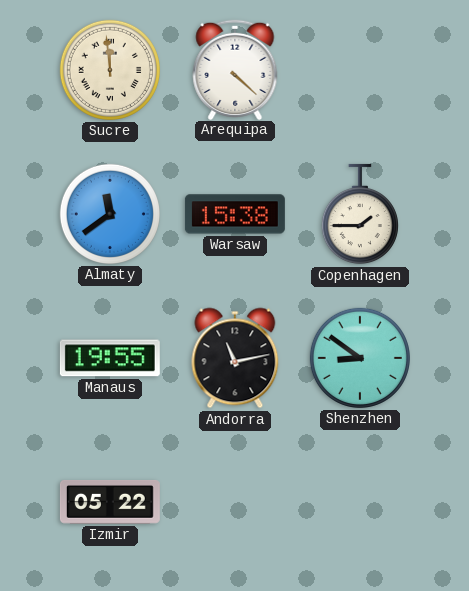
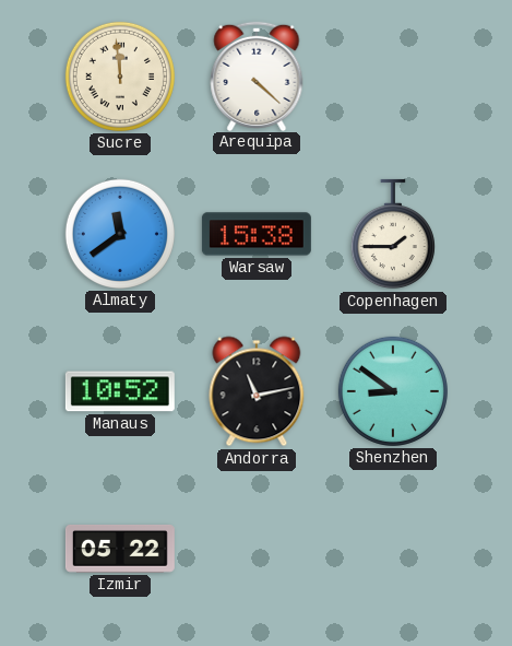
Manaus: 19:55 -> 10:52 (120, 391)
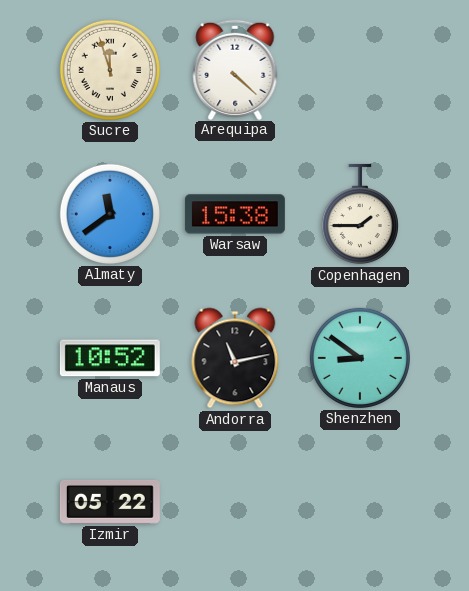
Sucre: 11:59 -> 11:57 (110, 70)
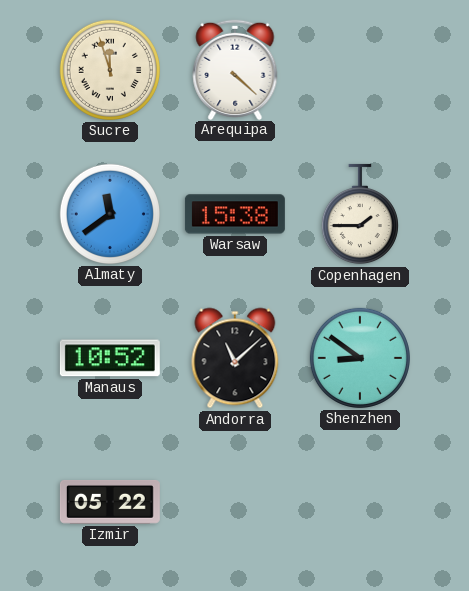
Andorra: 11:13 -> 11:08 (235, 358)
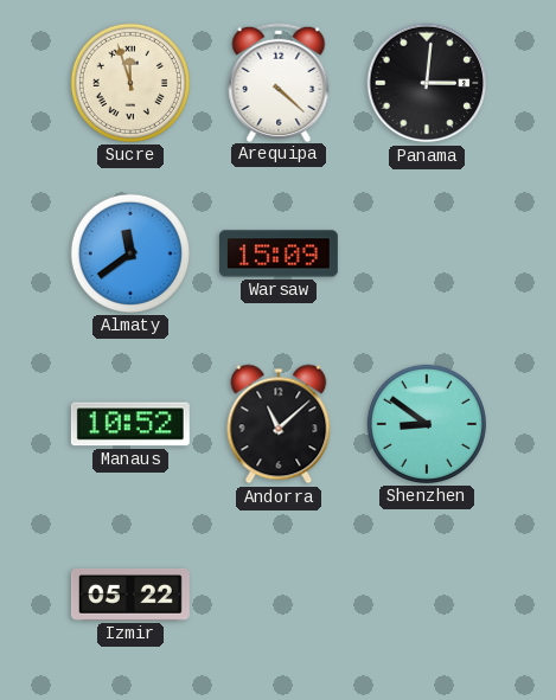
Panama: none -> 3:01 (427, 83)
Warsaw: 15:38 -> 15:09 (279, 253)
Copenhagen: 1:45 -> none (360, 214)
